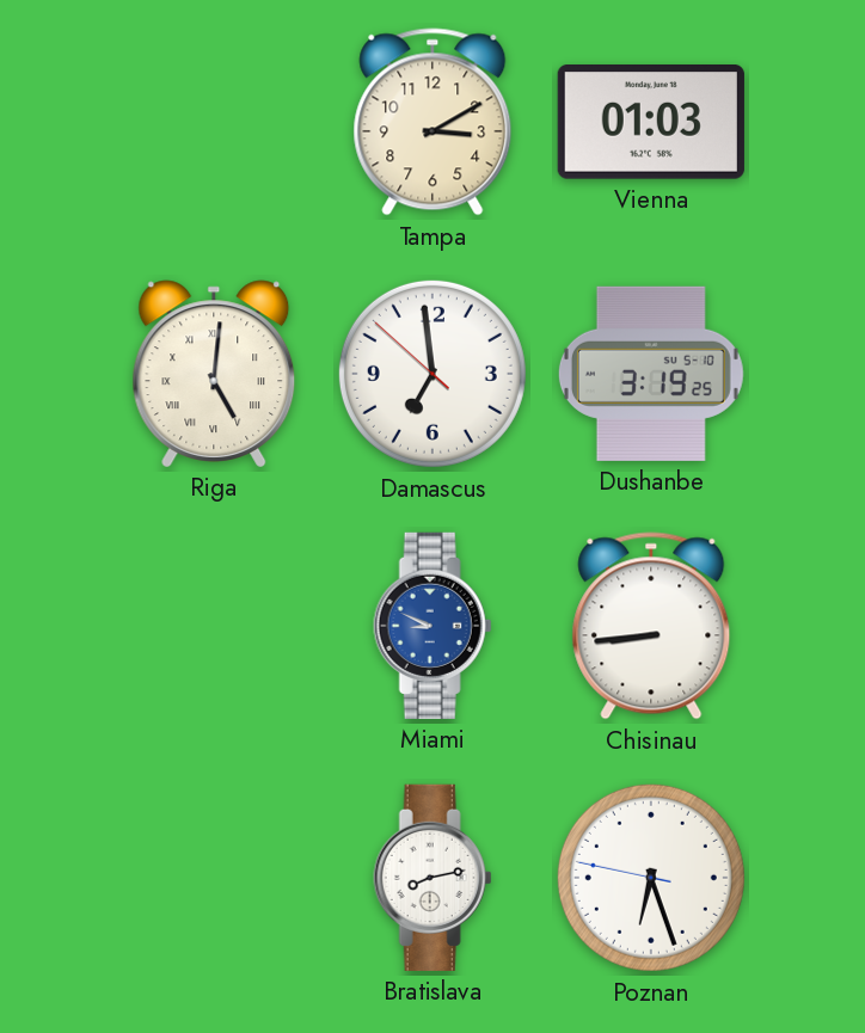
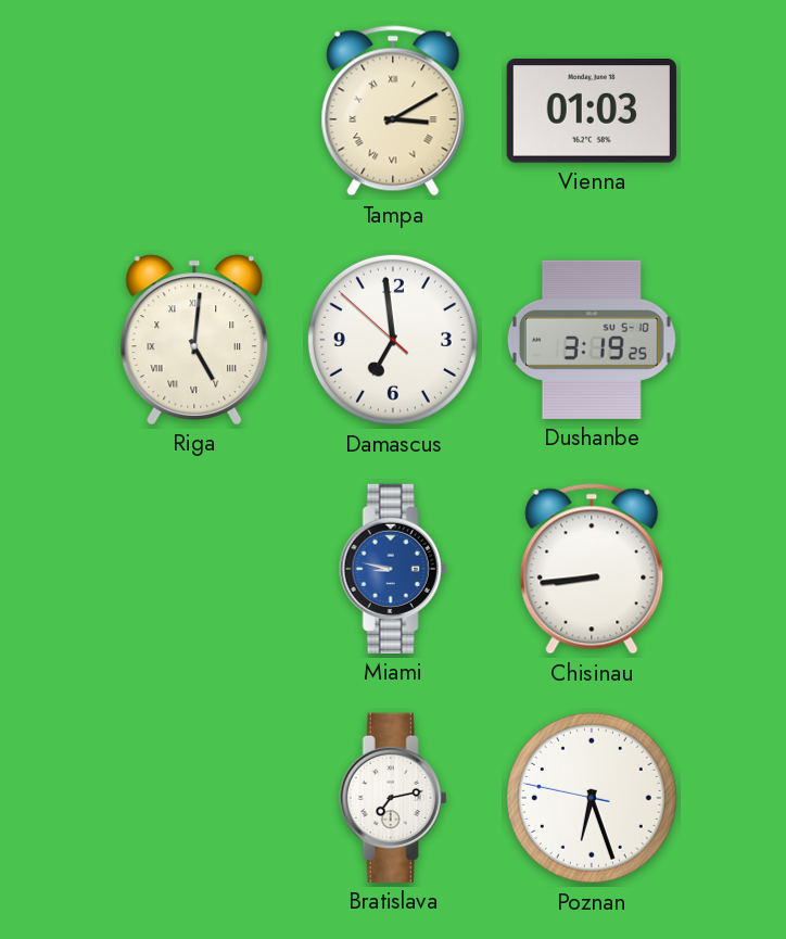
Tampa numerals: Arabic -> Roman (393, 111)
Miami: 8:49 -> 8:47 (393, 569)
Bratislava: 8:13 -> 7:13 (393, 798)
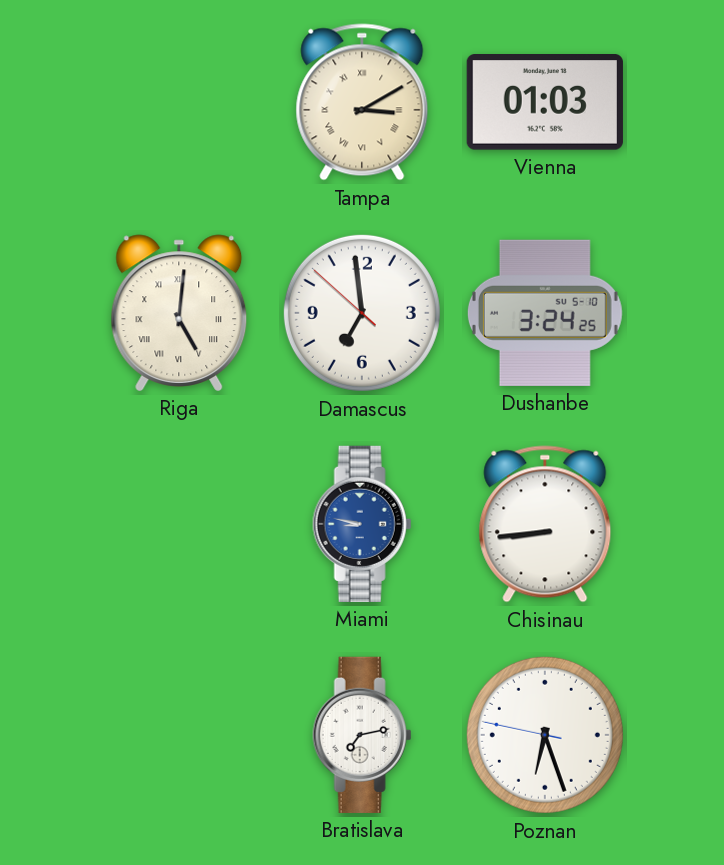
Dushanbe: 3:19 -> 3:24 (545, 313)
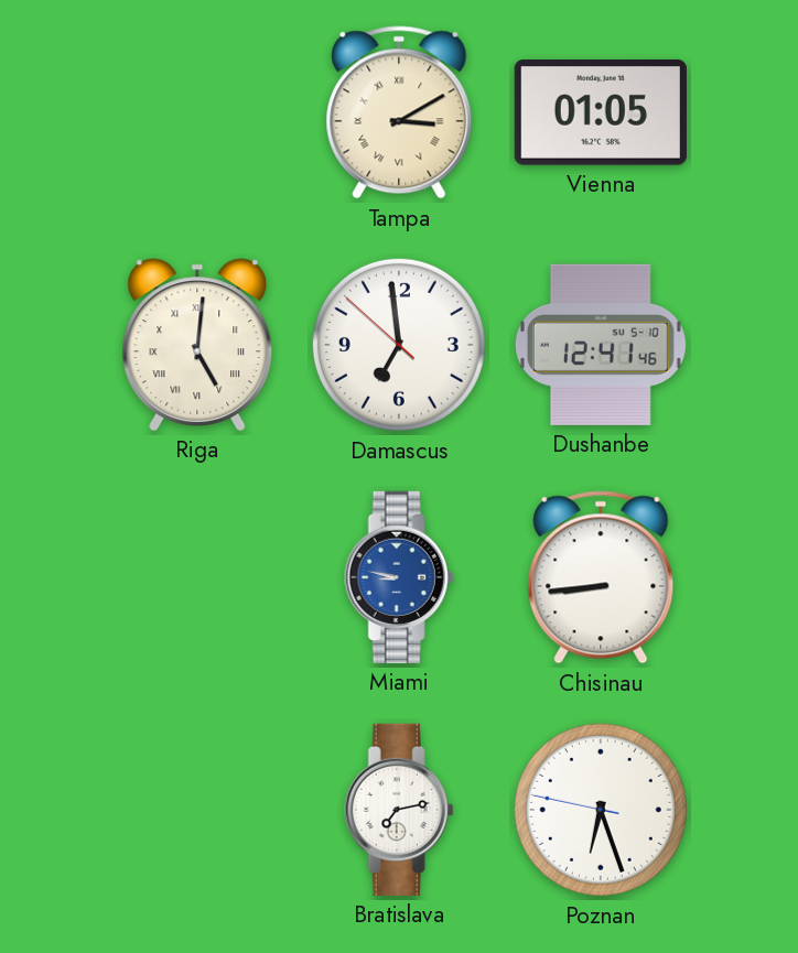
Vienna: 01:03 -> 01:05 (601, 112)
Dushanbe: 3:24 -> 12:41 (601, 345)
